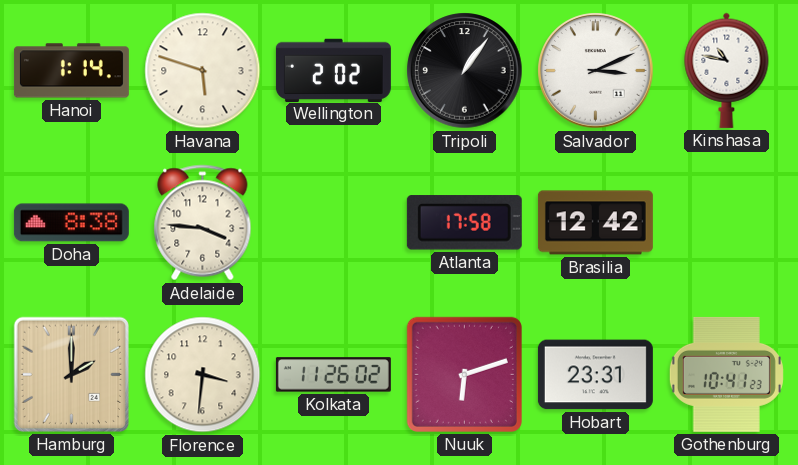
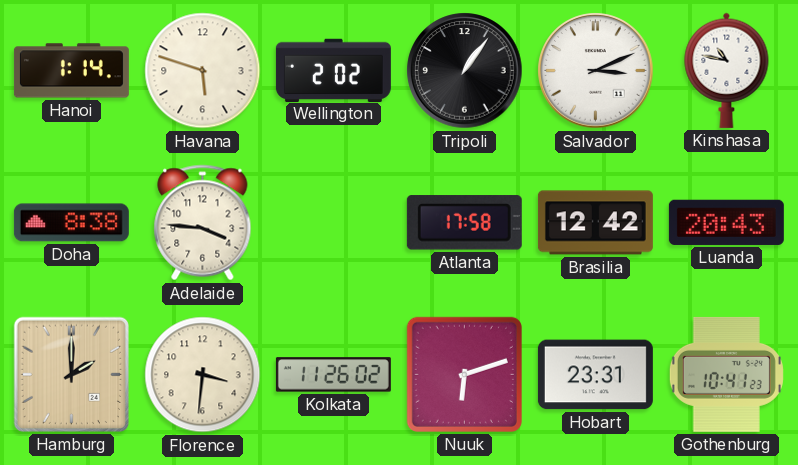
Luanda: none -> 20:43 (726, 222)
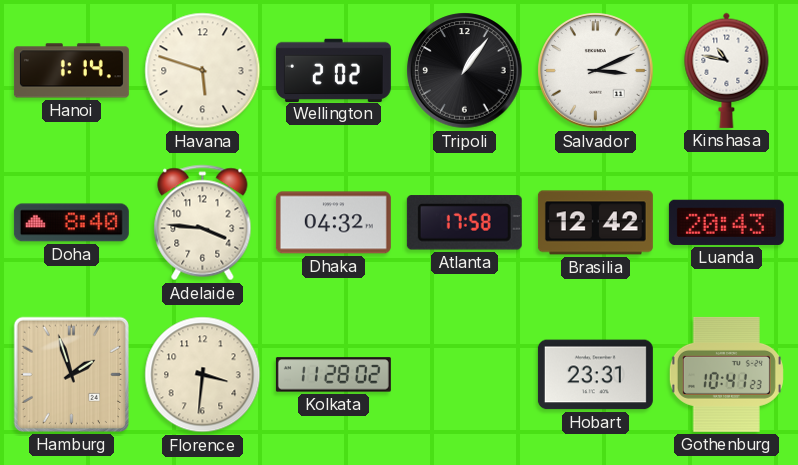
Doha: 8:38 -> 8:40 (71, 223)
Dhaka: none -> 04:32 (333, 223)
Hamburg: 2:00 -> 1:57 (71, 374)
Kolkata: 11:26 -> 11:28 (333, 375)
Nuuk: 6:12 -> none (464, 374)
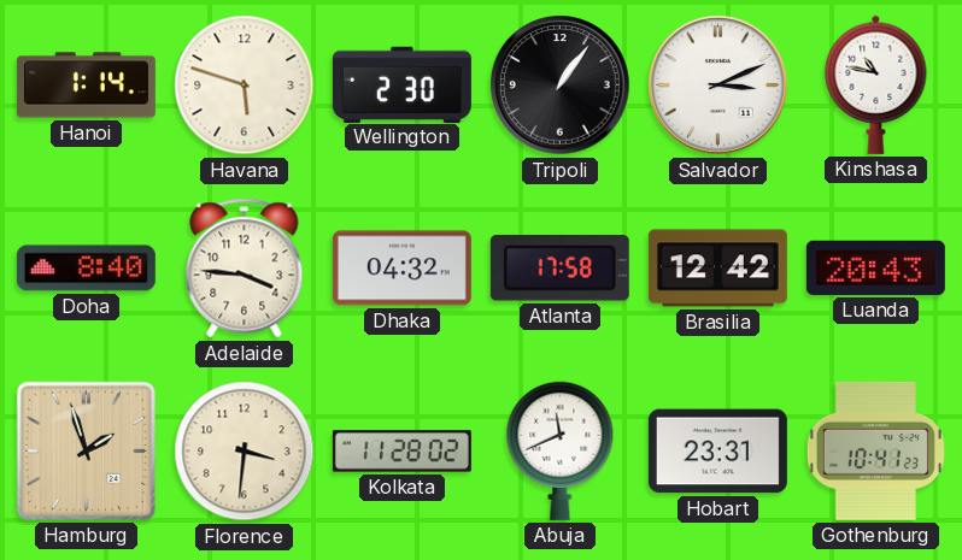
Wellington: 2:02 -> 2:30 (401, 84)
Abuja: none -> 11:41 (561, 450)
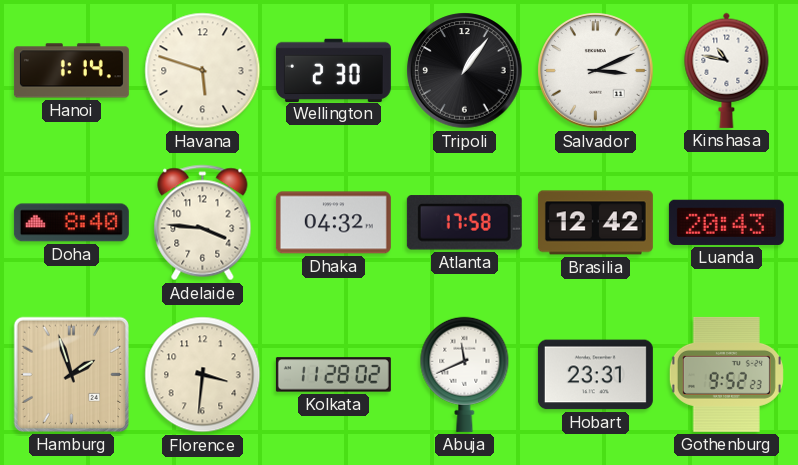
Gothenburg: 10:41 -> 9:52 (726, 374)
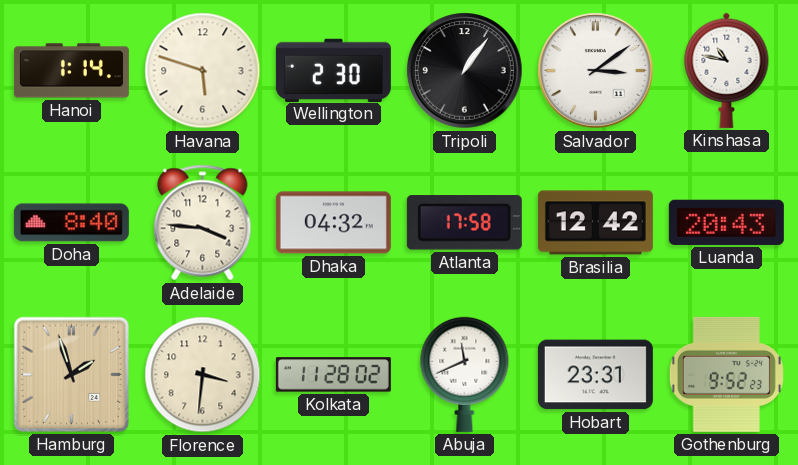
Salvador: 3:11 -> 3:09 (596, 71)
